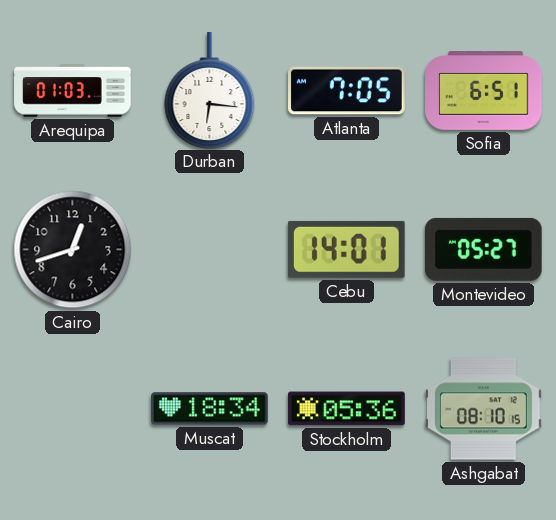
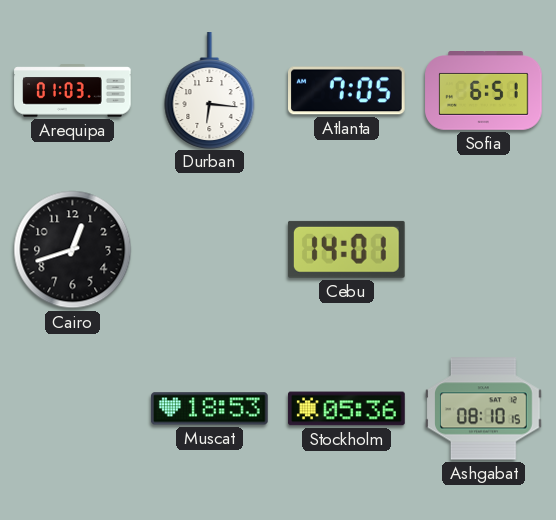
Montevideo: 05:27 -> none (483, 249)
Muscat: 18:34 -> 18:53 (210, 409)
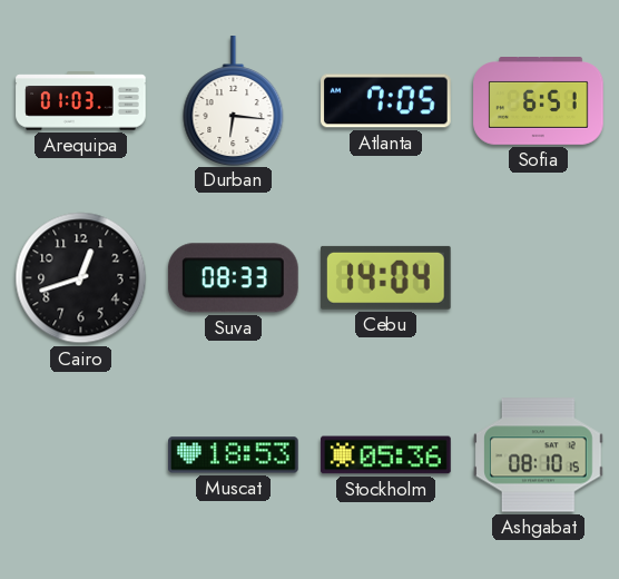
Suva: none -> 08:33 (233, 278)
Cebu: 14:01 -> 14:04 (385, 277)
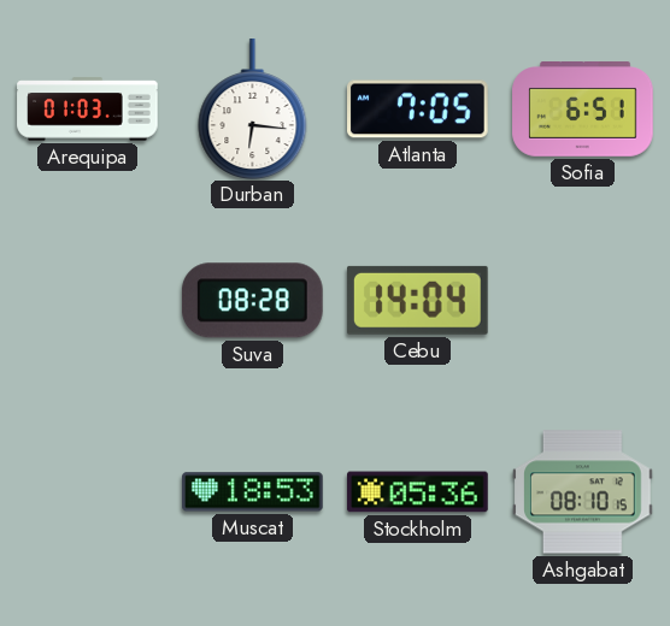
Cairo: 12:42 -> none (81, 278)
Suva: 08:33 -> 08:28 (252, 301)
